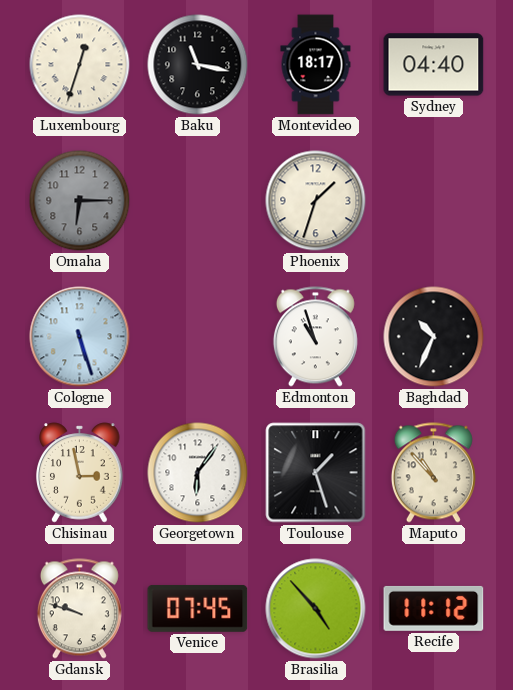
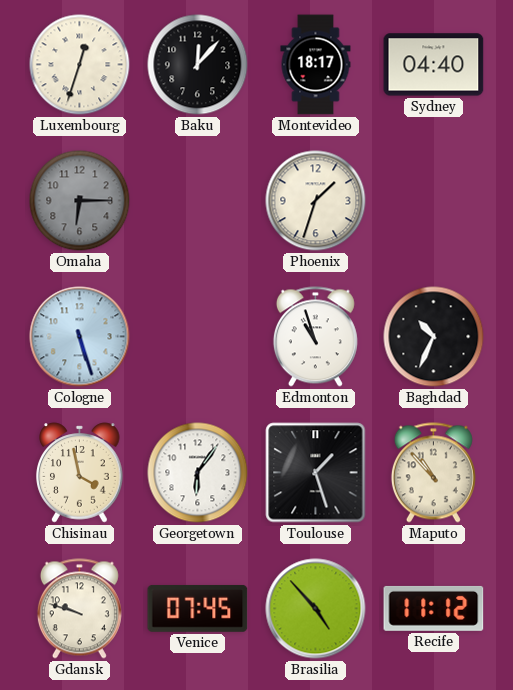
Baku: 11:17 -> 12:07 (198, 65)
Chisinau: 2:58 -> 3:58 (80, 473)
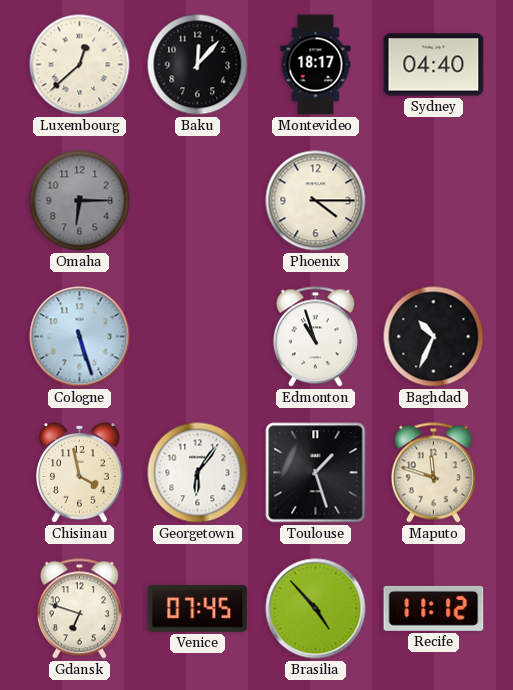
Luxembourg: 12:33 -> 12:38 (80, 65)
Phoenix: 1:33 -> 4:15 (316, 201)
Maputo: 10:53 -> 11:48 (433, 473)
Gdansk: 9:48 -> 6:48 (79, 609)
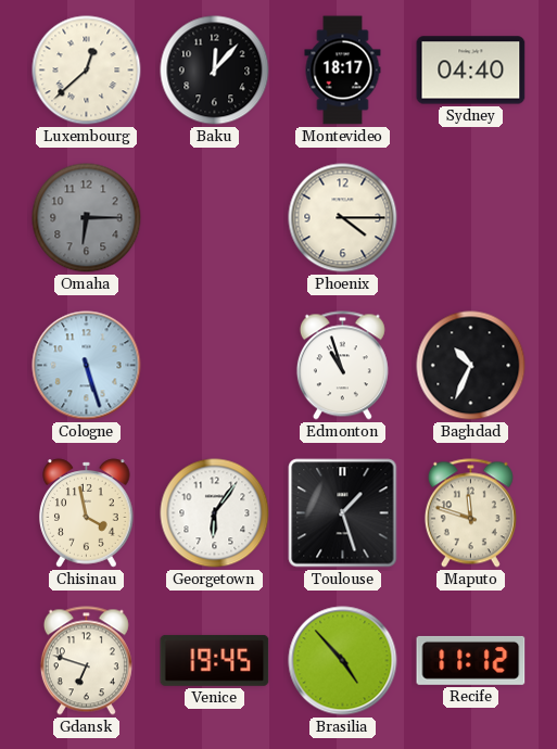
Venice: 07:45 -> 19:45 (215, 661)
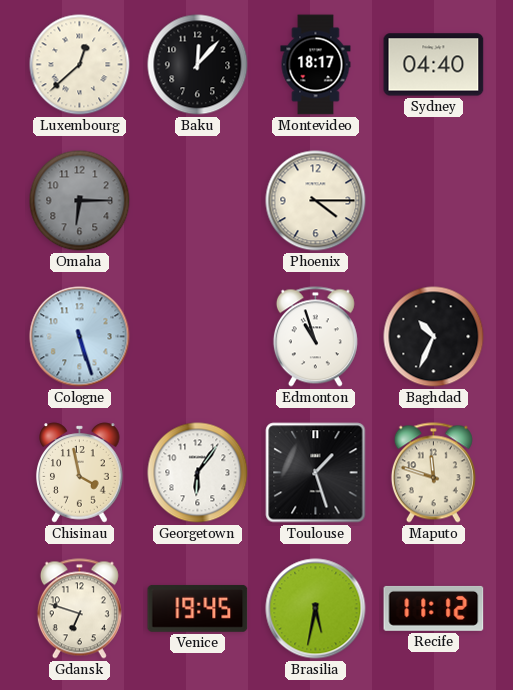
Brasilia: 4:53 -> 5:32 (316, 609)
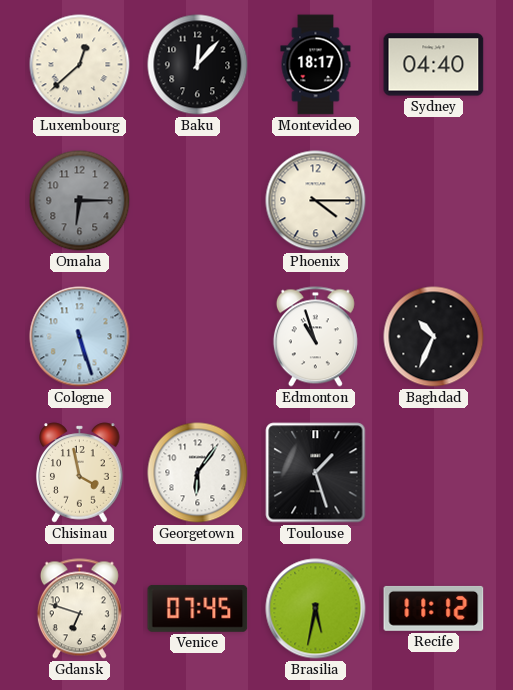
Maputo: 11:48 -> none (433, 473)
Venice: 19:45 -> 07:45 (198, 609)
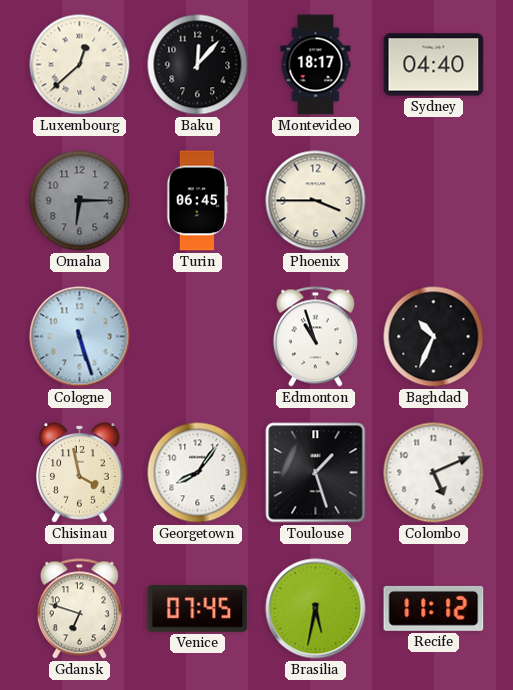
Turin: none -> 06:45 (198, 201)
Phoenix: 4:15 -> 3:45 (316, 201)
Georgetown: 6:06 -> 8:06 (198, 473)
Colombo: none -> 5:11 (434, 473)
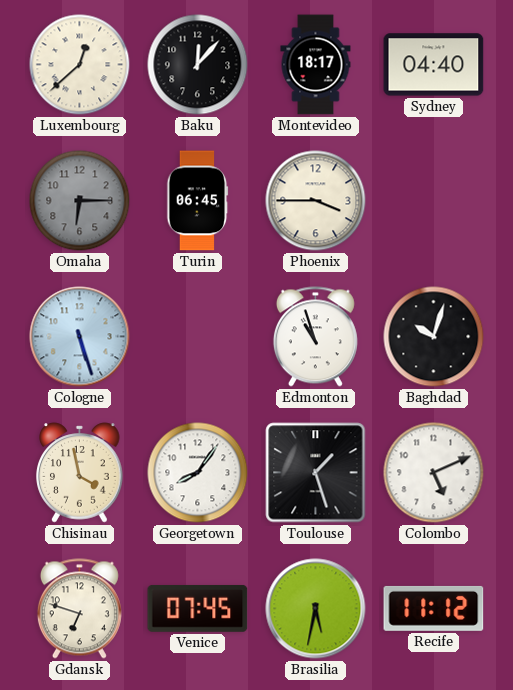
Baghdad: 10:34 -> 10:03 (434, 337)
